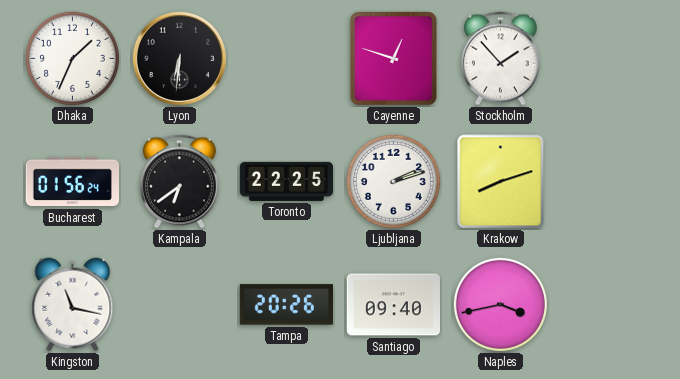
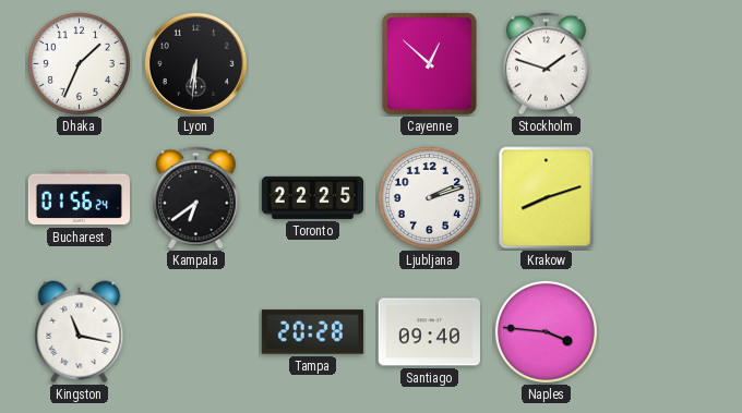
Cayenne: 12:48 -> 12:52 (430, 64)
Stockholm: 1:53 -> 1:48 (547, 64)
Tampa: 20:26 -> 20:28 (312, 332)
Naples: 3:43 -> 3:46 (546, 331)
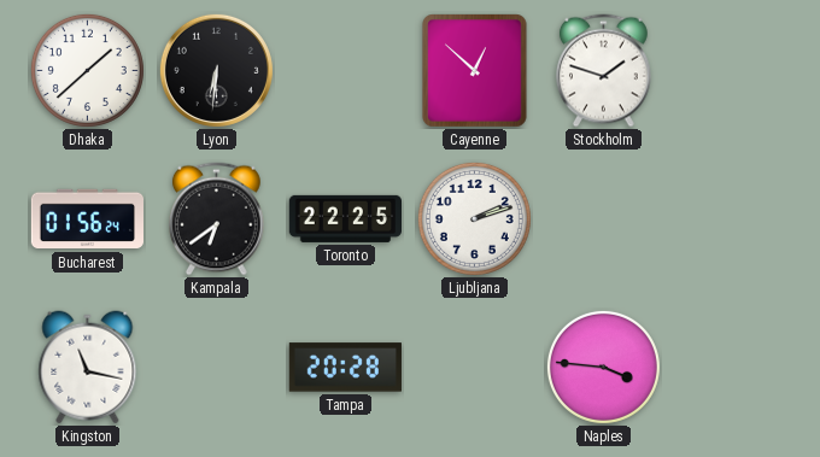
Dhaka: 1:34 -> 1:38 (87, 70)
Krakow: 8:12 -> none (547, 198)
Santiago: 09:40 -> none (429, 332)
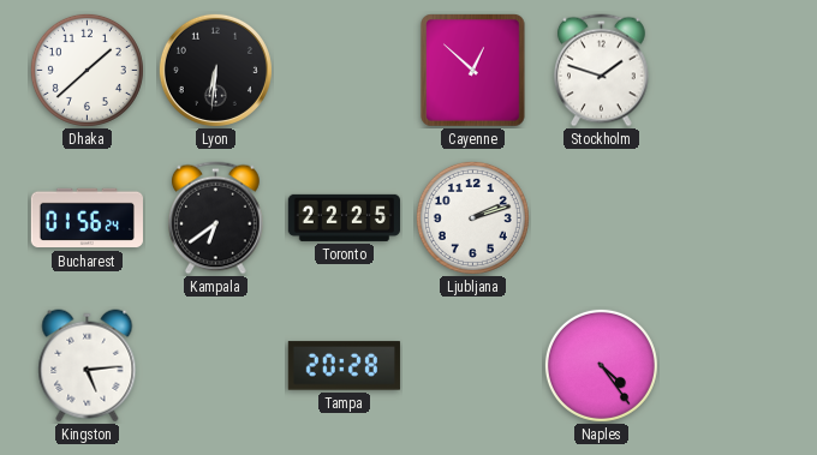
Kingston: 11:17 -> 5:14 (88, 366)
Naples: 3:46 -> 4:24 (601, 365)
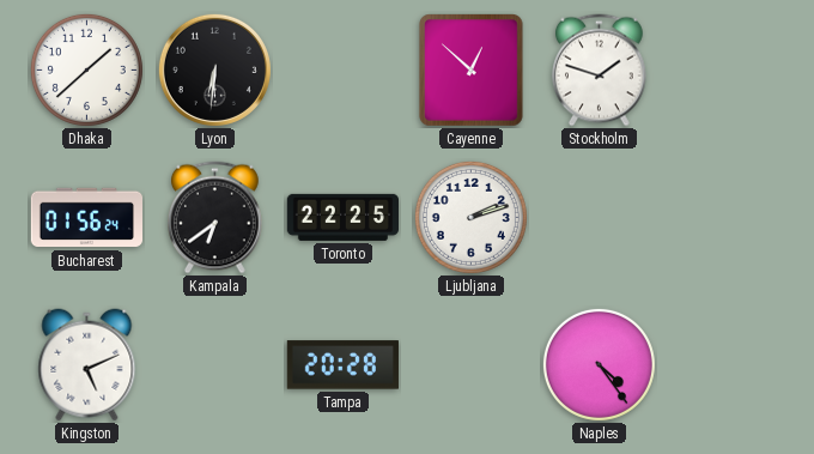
Kingston: 5:14 -> 5:11 (87, 365)
